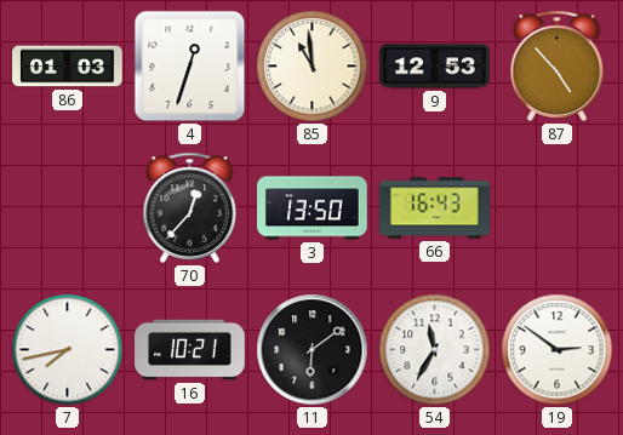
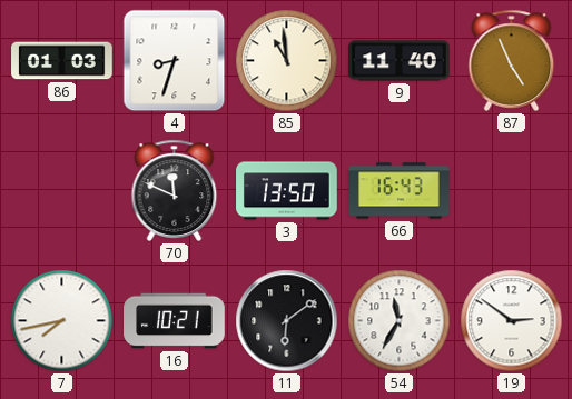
4: 12:33 -> 8:33 (175, 61)
9: 12:53 -> 11:40 (400, 61)
87: 4:53 -> 4:56 (512, 60)
70: 12:37 -> 11:49 (175, 190)
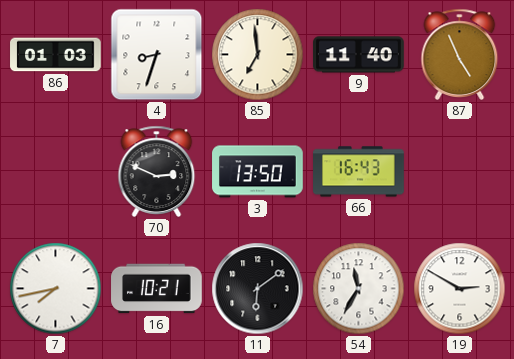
85: 10:59 -> 6:59 (258, 55)
70: 11:49 -> 2:49 (157, 171)
19: 2:51 -> 2:50 (460, 289)
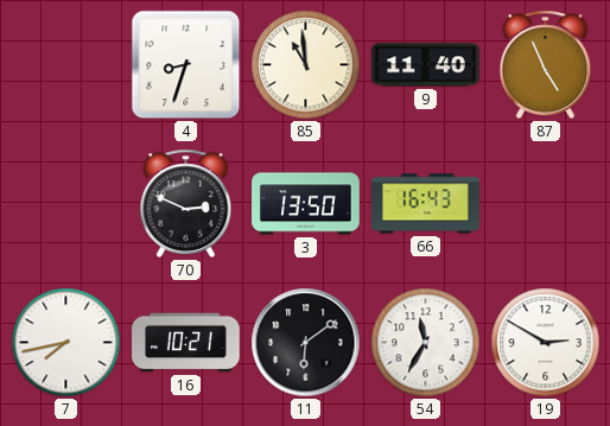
86: 01:03 -> none (56, 55)
85: 6:59 -> 10:59 (306, 65)
